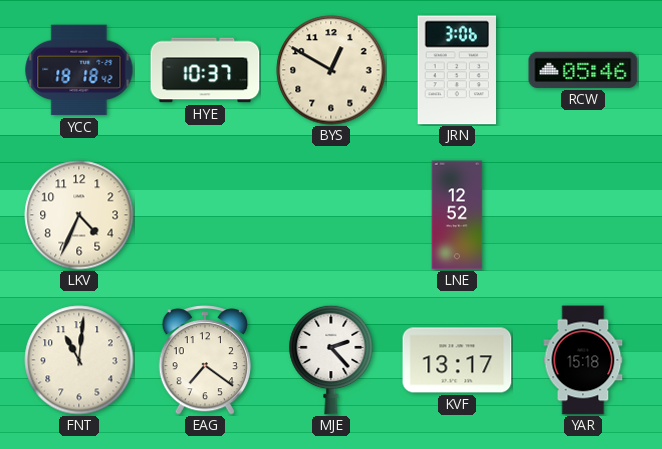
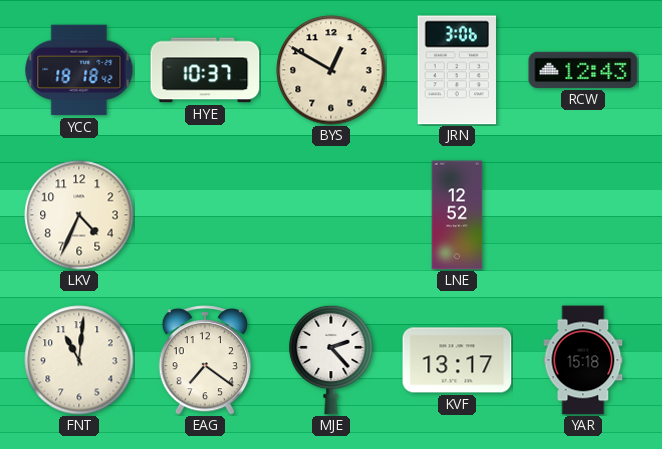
RCW: 05:46 -> 12:43 (583, 70)
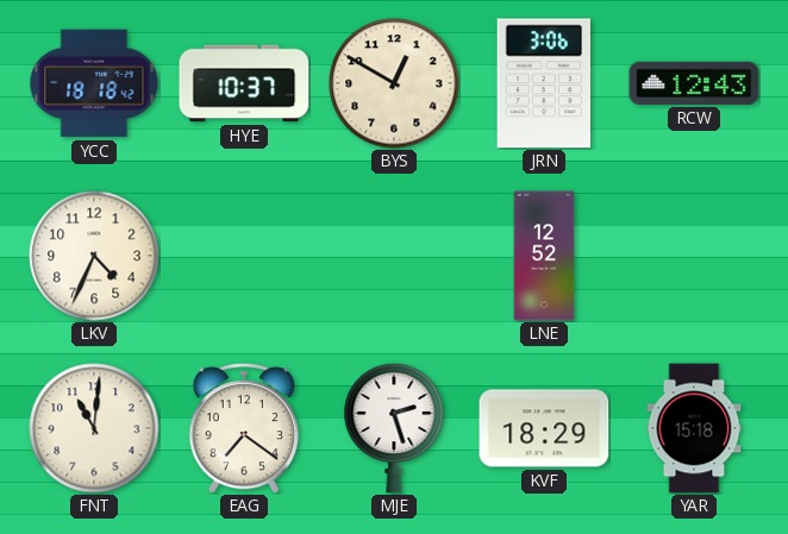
MJE: 2:23 -> 2:27 (394, 428)
KVF: 13:17 -> 18:29 (544, 428)
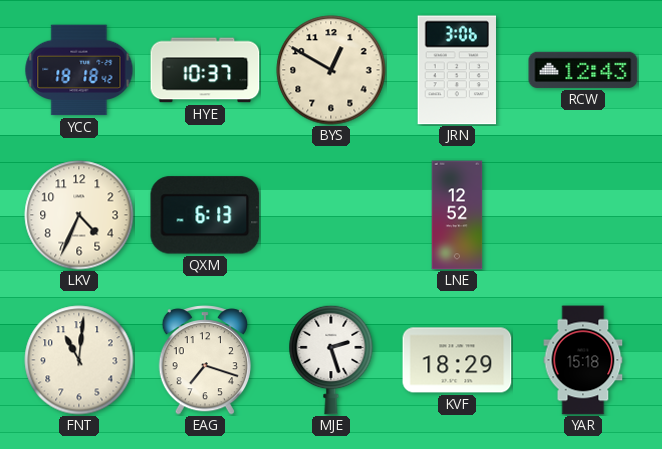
QXM: none -> 6:13 (205, 215)
EAG: 7:21 -> 7:18 (204, 361)
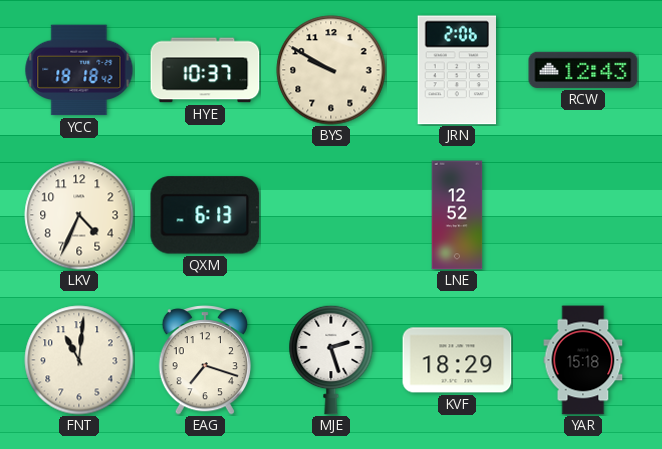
BYS: 12:50 -> 9:50 (331, 70)
JRN: 3:06 -> 2:06 (456, 70)
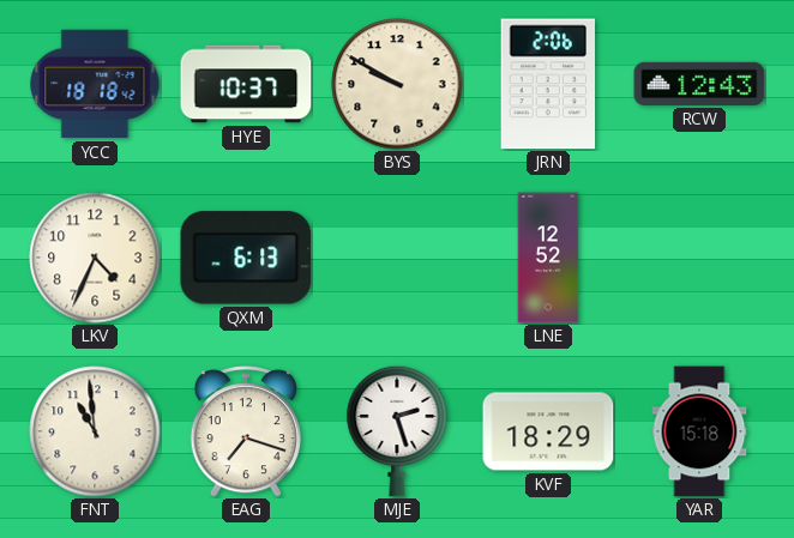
FNT: 11:01 -> 10:59 (95, 431)
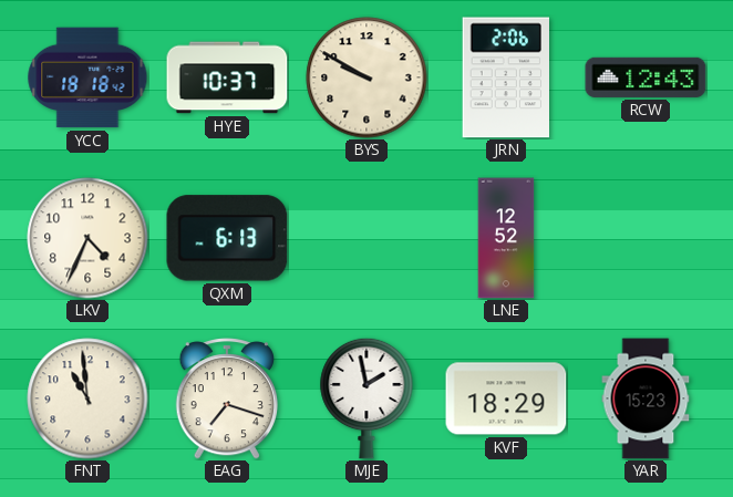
MJE: 2:27 -> 1:58 (366, 398)
YAR: 15:18 -> 15:23 (646, 398)
